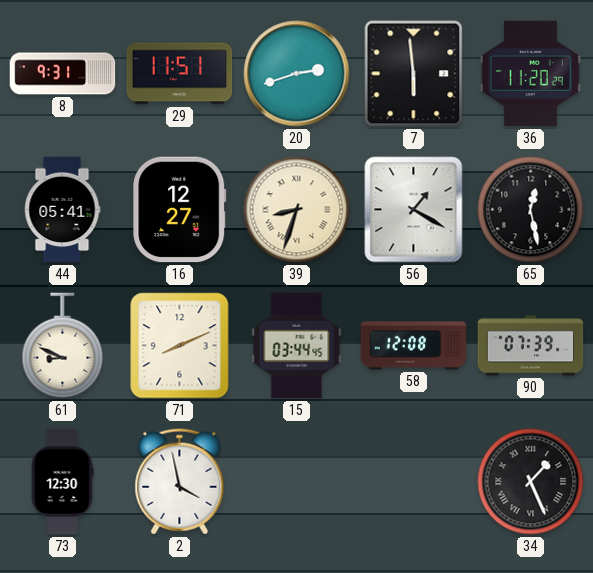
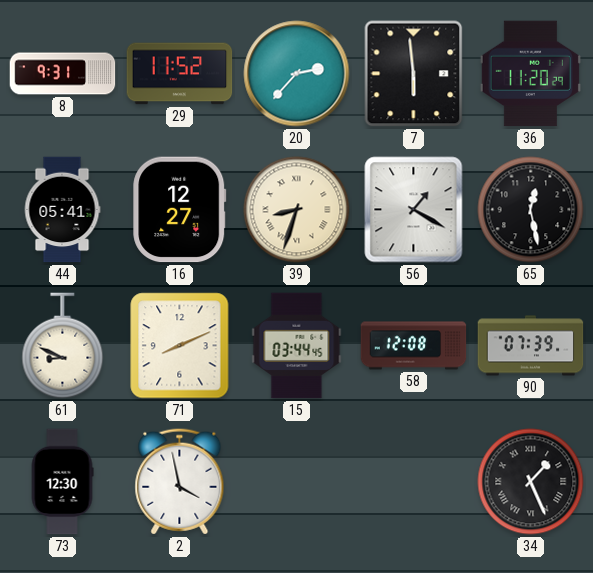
29: 11:51 -> 11:52 (180, 74)
20: 2:42 -> 2:37 (297, 74)
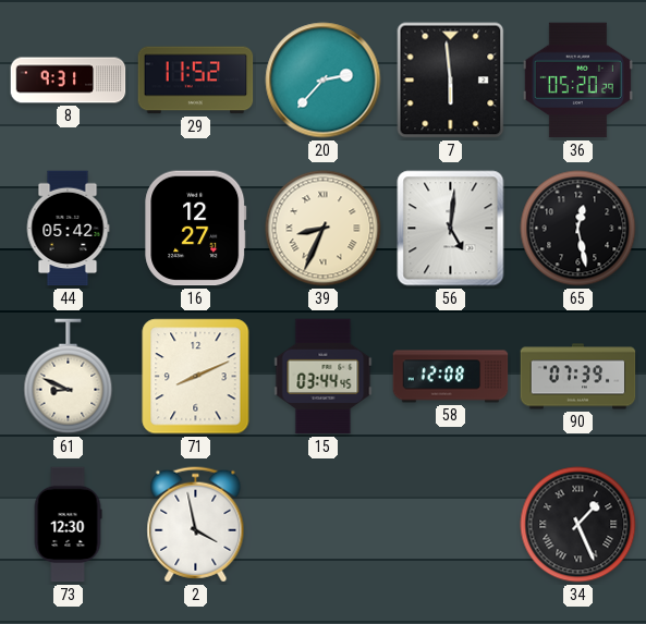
36: 11:20 -> 05:20 (577, 81)
44: 05:41 -> 05:42 (68, 229)
39: 8:33 -> 8:34 (324, 229)
56: 1:20 -> 5:01 (451, 229)
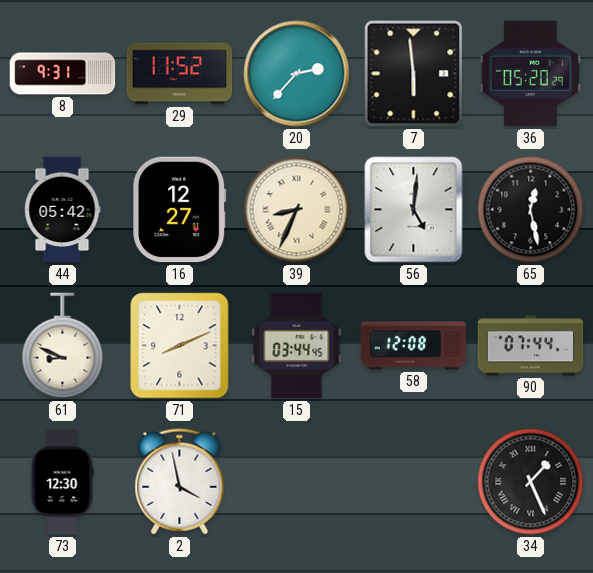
90: 07:39 -> 07:44 (531, 346)
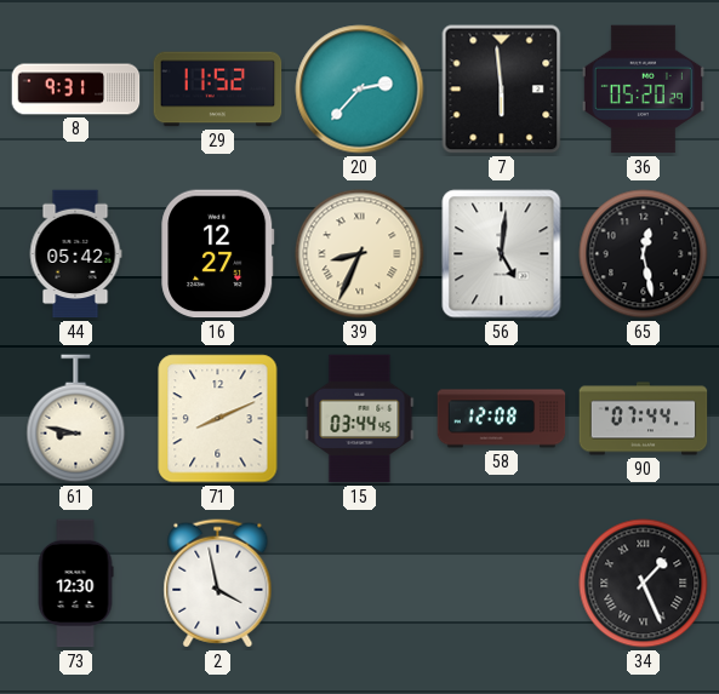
61: 8:49 -> 8:47 (76, 419)
